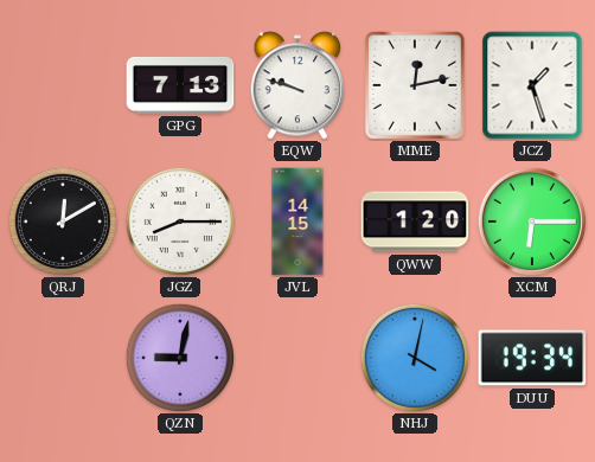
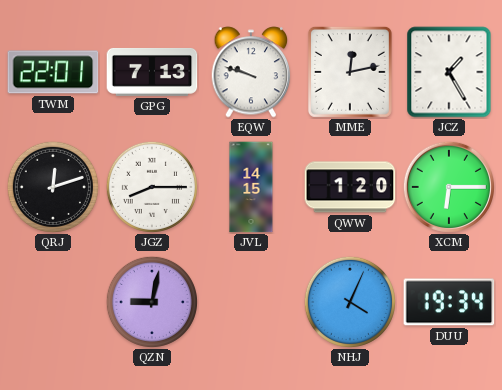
TWM: none -> 22:01 (53, 72)
JCZ: 1:27 -> 1:25 (449, 72)
QRJ: 12:10 -> 12:12 (53, 187)
NHJ: 4:02 -> 4:04 (350, 302)
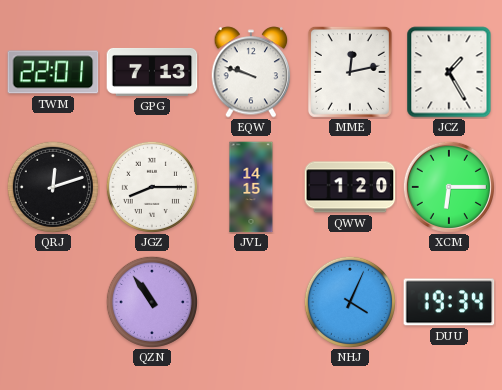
QZN: 9:02 -> 10:54 (152, 302)
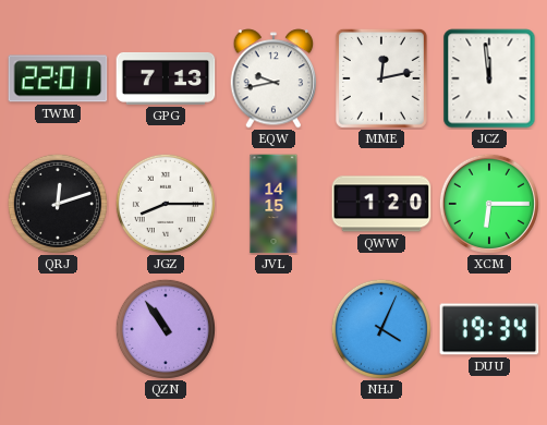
EQW: 9:48 -> 9:43 (273, 78)
JCZ: 1:25 -> 11:59 (489, 78)
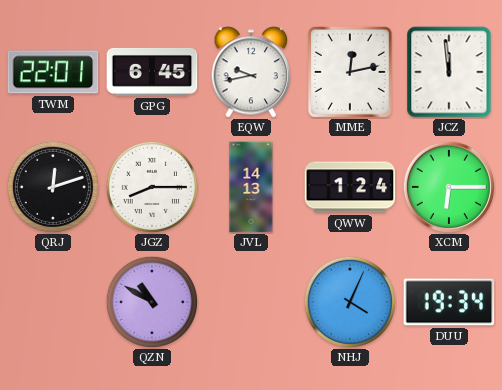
GPG: 7:13 -> 6:45 (152, 72)
JVL: 14:15 -> 14:13 (251, 187)
QWW: 1:20 -> 1:24 (350, 187)
QZN: 10:54 -> 10:50 (152, 302)
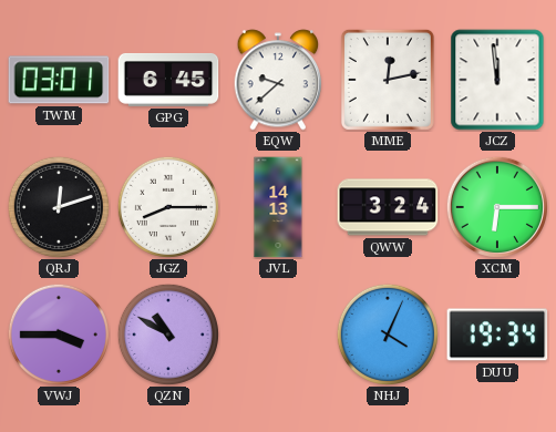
TWM: 22:01 -> 03:01 (59, 80)
EQW: 9:43 -> 9:38 (278, 80)
QWW: 1:24 -> 3:24 (388, 207)
VWJ: none -> 3:45 (59, 335)
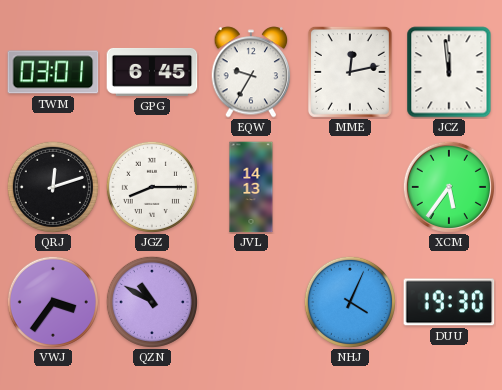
EQW: 9:38 -> 9:35 (251, 72)
QWW: 3:24 -> none (388, 207)
XCM: 6:15 -> 5:36 (449, 187)
VWJ: 3:45 -> 3:36 (53, 302)
DUU: 19:34 -> 19:30 (449, 302)
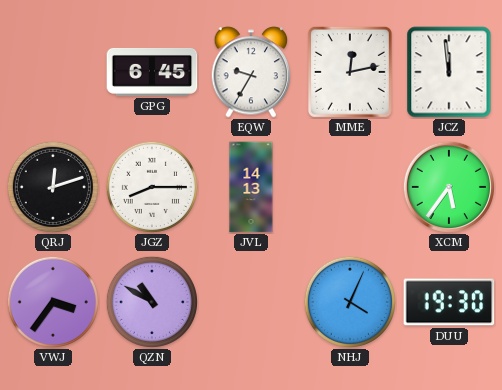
TWM: 03:01 -> none (53, 72)
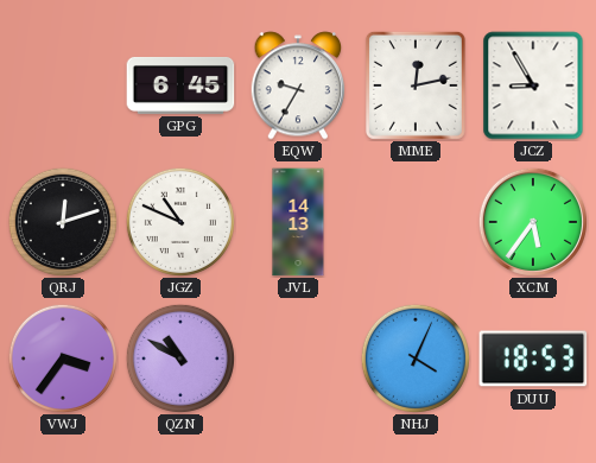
JCZ: 11:59 -> 8:55 (533, 85)
JGZ: 8:15 -> 10:49 (180, 222)
DUU: 19:30 -> 18:53 (533, 359)
